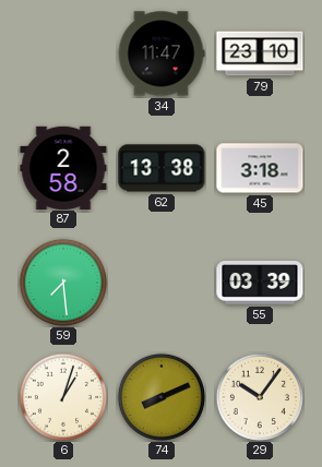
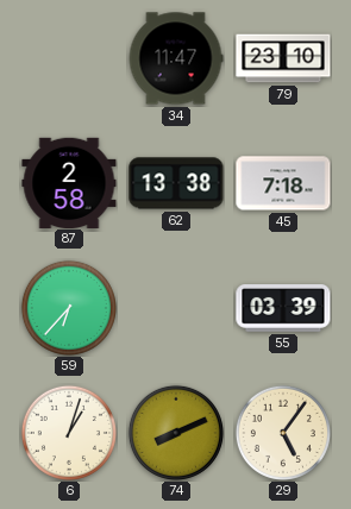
45: 3:18 -> 7:18 (283, 183)
59: 7:29 -> 6:37 (69, 308)
29: 10:06 -> 5:06 (283, 433)
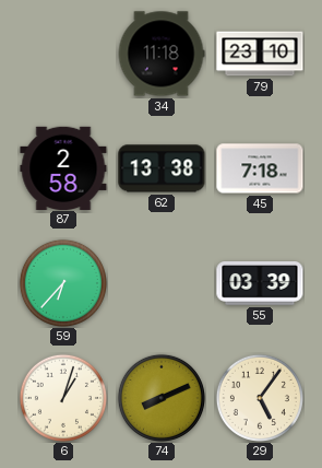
34: 11:47 -> 11:18 (162, 54)
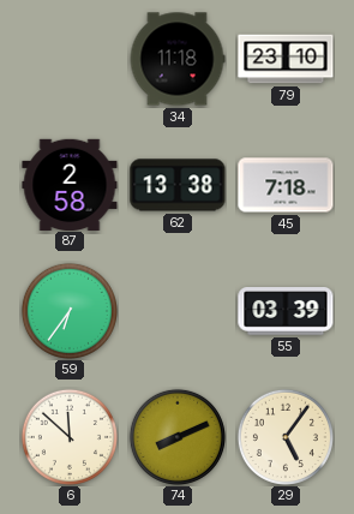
59: 6:37 -> 6:36 (70, 311)
6: 1:03 -> 11:52 (70, 437)
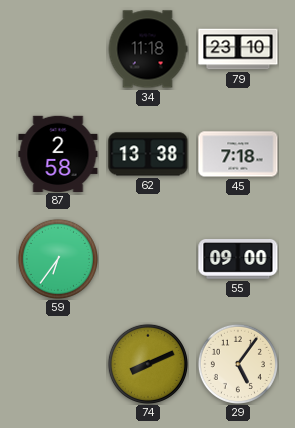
55: 03:39 -> 09:00 (238, 260)
6: 11:52 -> none (70, 437)
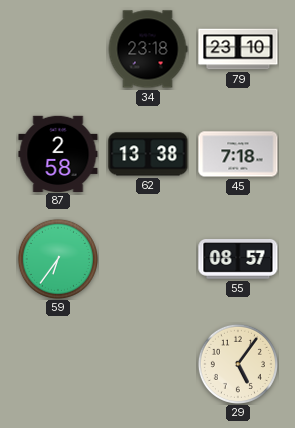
34: 11:18 -> 23:18 (148, 49)
55: 09:00 -> 08:57 (238, 260)
74: 8:11 -> none (148, 364)
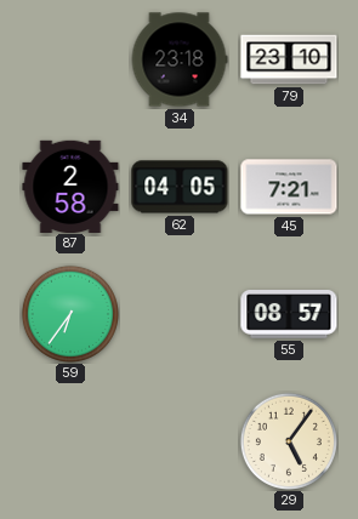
62: 13:38 -> 04:05 (180, 187)
45: 7:18 -> 7:21 (289, 187)
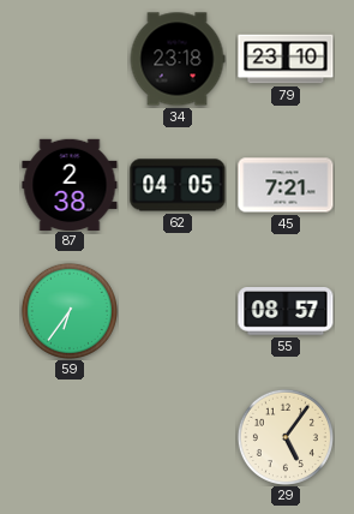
87: 2:58 -> 2:38 (70, 184)
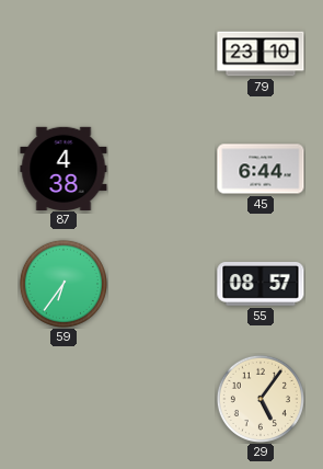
34: 23:18 -> none (178, 59)
87: 2:38 -> 4:38 (64, 168)
62: 04:05 -> none (178, 185)
45: 7:21 -> 6:44 (261, 169)
